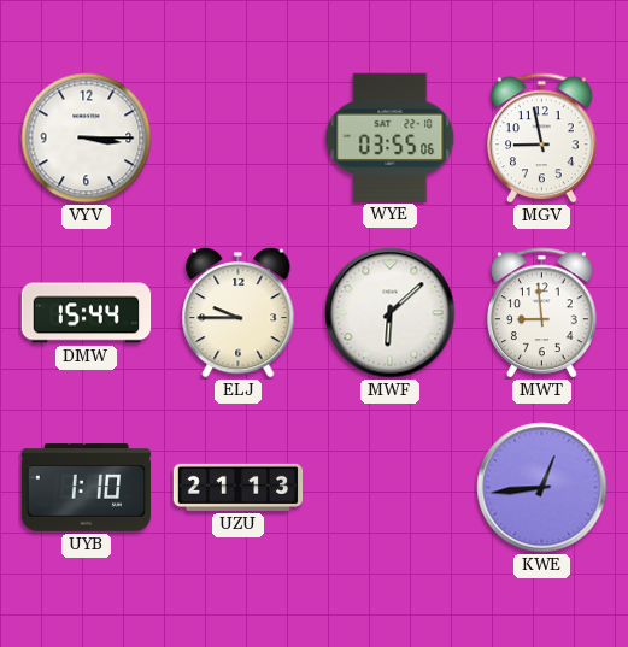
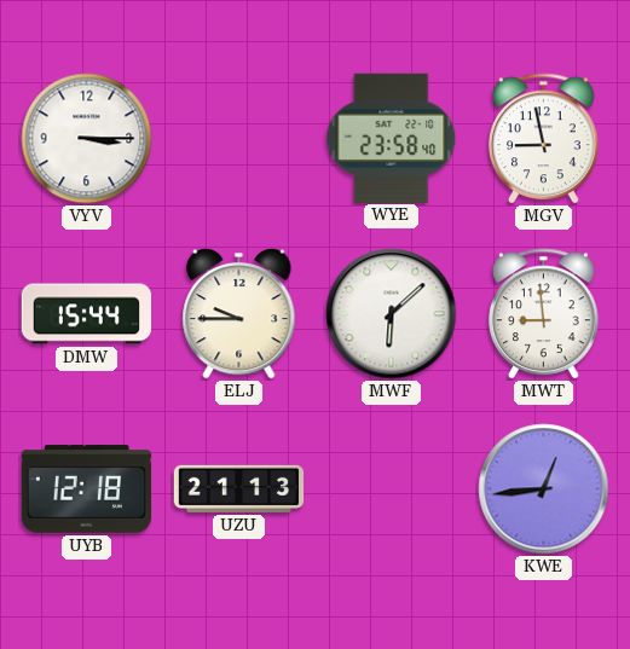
WYE: 03:55 -> 23:58 (392, 138)
UYB: 1:10 -> 12:18 (87, 489)
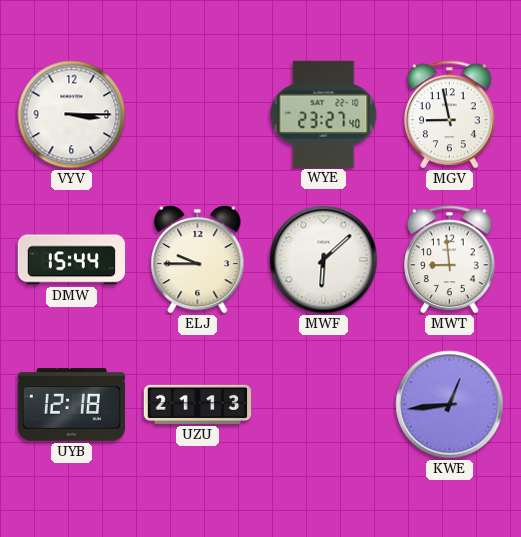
WYE: 23:58 -> 23:27 (324, 114)
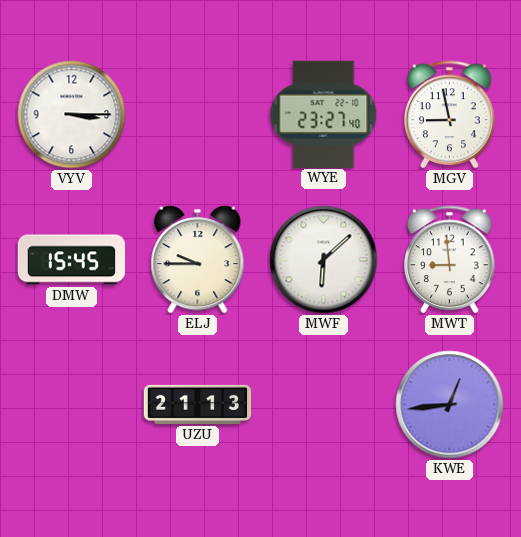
DMW: 15:44 -> 15:45 (72, 260)
UYB: 12:18 -> none (72, 405)
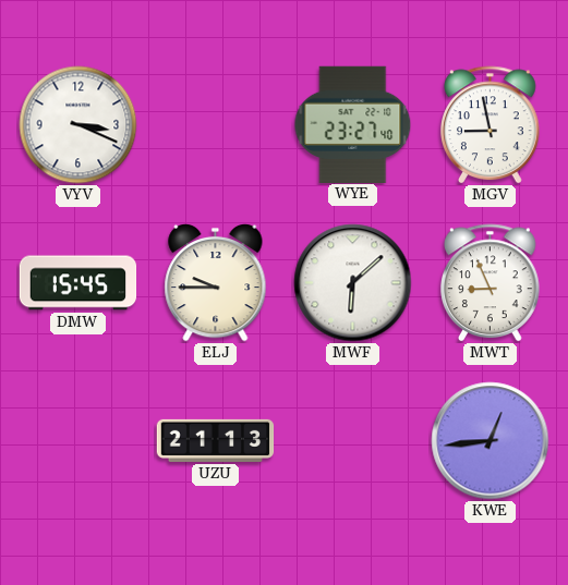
VYV: 3:15 -> 3:19 (78, 125)
MWT: 8:59 -> 8:56 (491, 283)
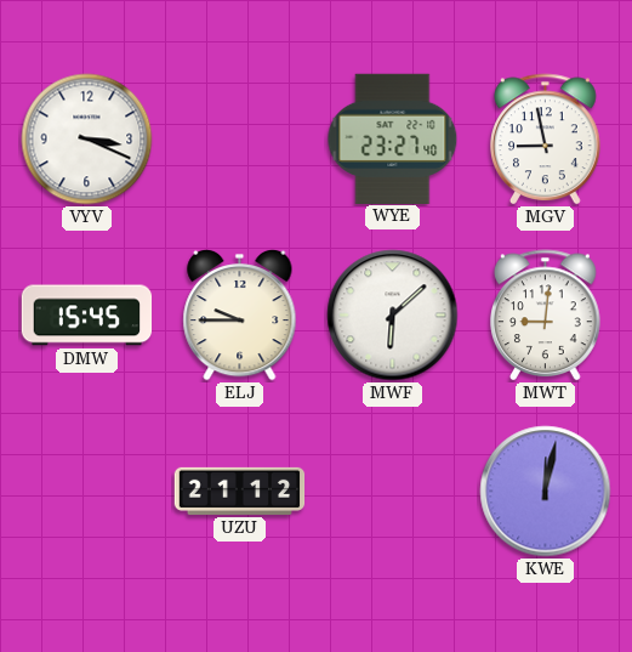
MWT: 8:56 -> 9:01 (546, 316)
UZU: 21:13 -> 21:12 (240, 491)
KWE: 12:44 -> 12:02 (546, 492)
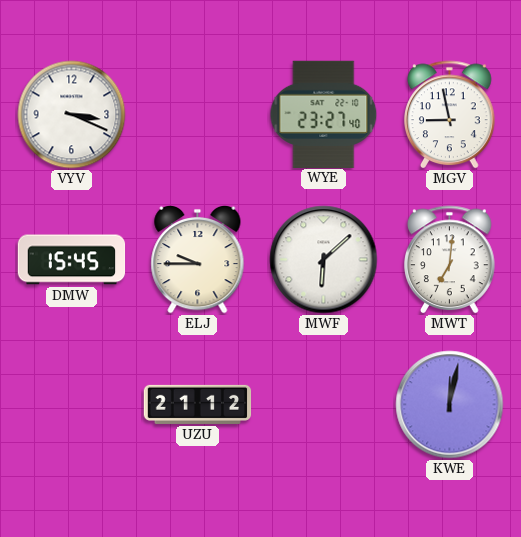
MWT: 9:01 -> 7:01 (450, 260)
